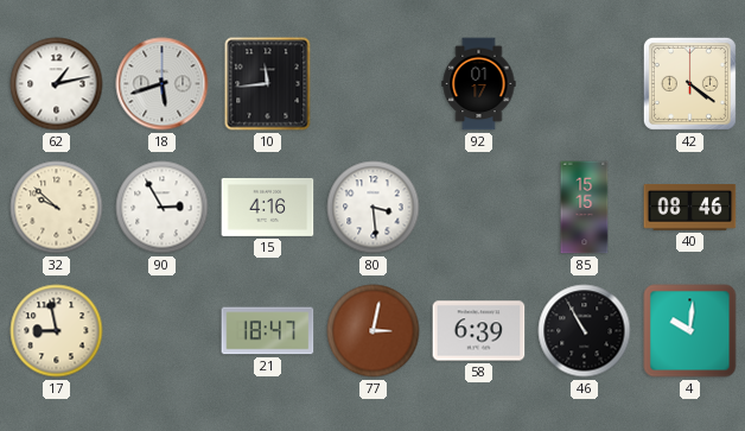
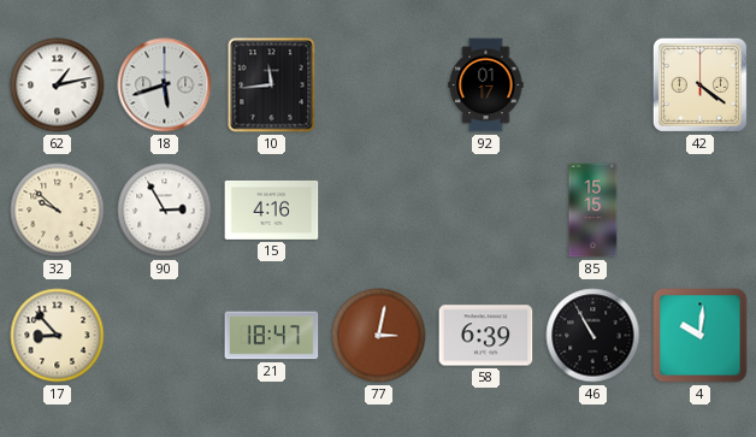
80: 3:29 -> none (374, 208)
40: 08:46 -> none (690, 208)
17: 8:58 -> 8:53 (58, 336)
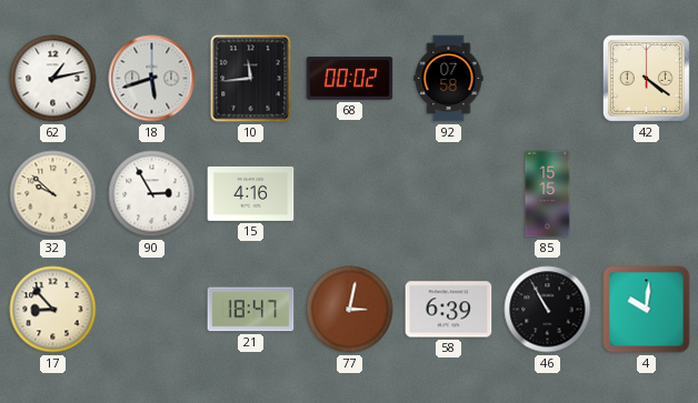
68: none -> 00:02 (350, 79)
92: 01:17 -> 07:58 (449, 79)
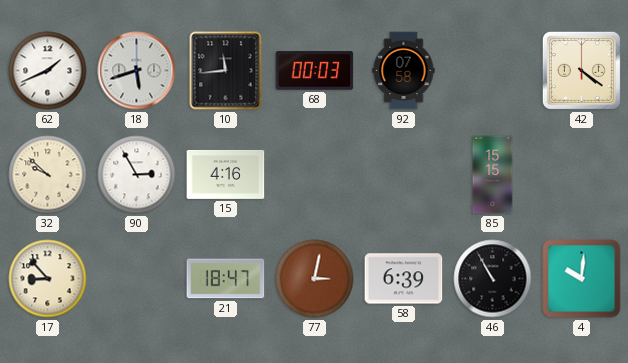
62: 1:13 -> 1:41 (48, 71)
68: 00:02 -> 00:03 (315, 71)
